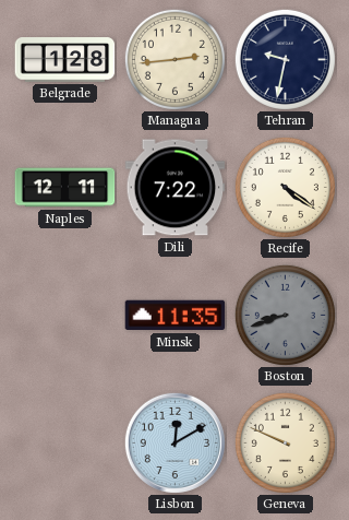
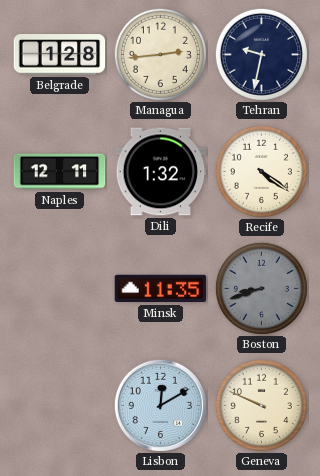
Dili: 7:22 -> 1:32 (161, 172)
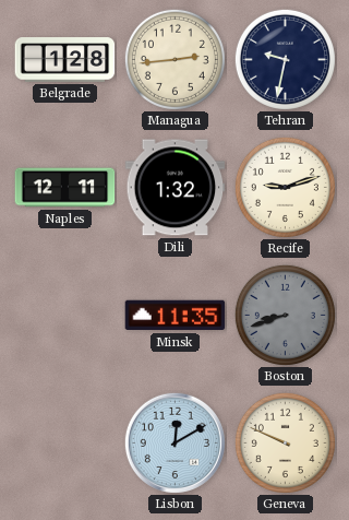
Recife: 4:21 -> 9:12 (285, 187)
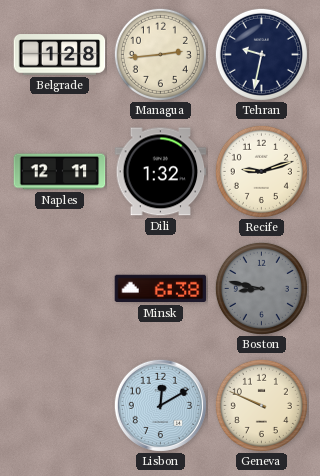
Minsk: 11:35 -> 6:38 (161, 289)
Boston: 8:42 -> 8:47 (261, 288)
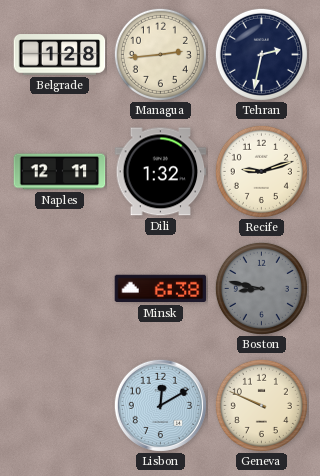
Tehran: 9:32 -> 2:32 (261, 54)
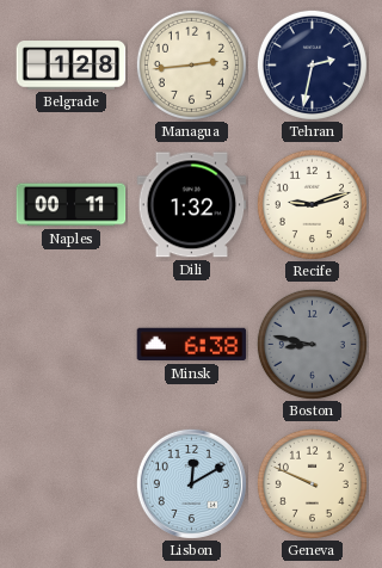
Naples: 12:11 -> 00:11 (72, 205)
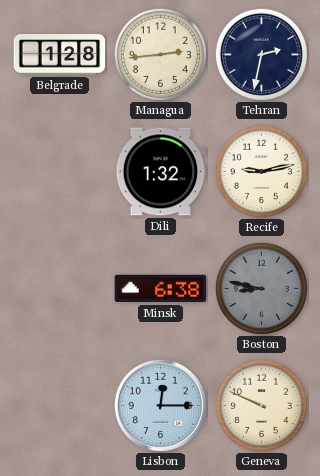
Naples: 00:11 -> none (72, 205)
Recife: 9:12 -> 9:13 (261, 171)
Lisbon: 12:10 -> 12:15 (160, 405)
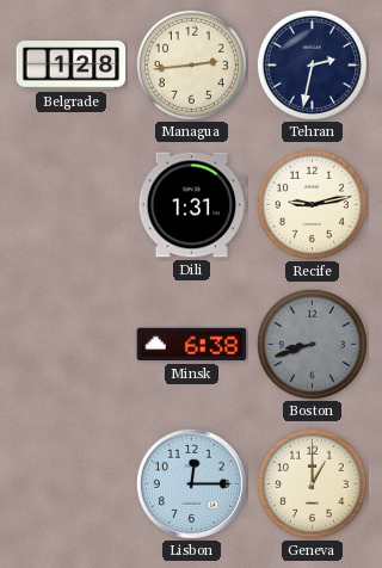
Dili: 1:32 -> 1:31 (192, 205)
Boston: 8:47 -> 8:42 (312, 344)
Geneva: 9:49 -> 1:00 (312, 483)
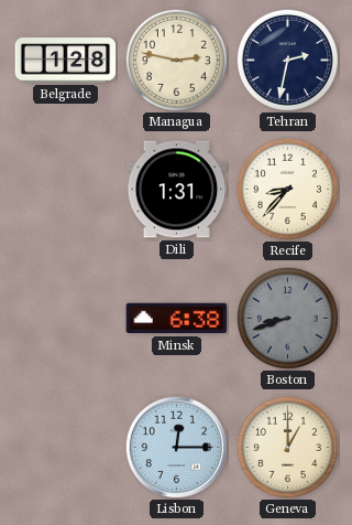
Managua: 2:44 -> 2:47 (176, 60)
Recife: 9:13 -> 8:37 (287, 189)
